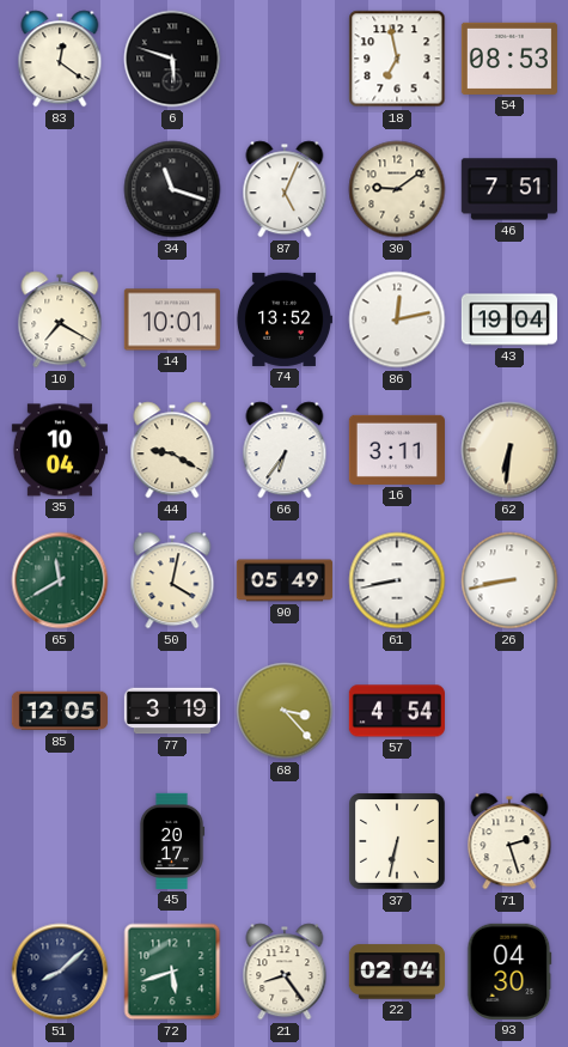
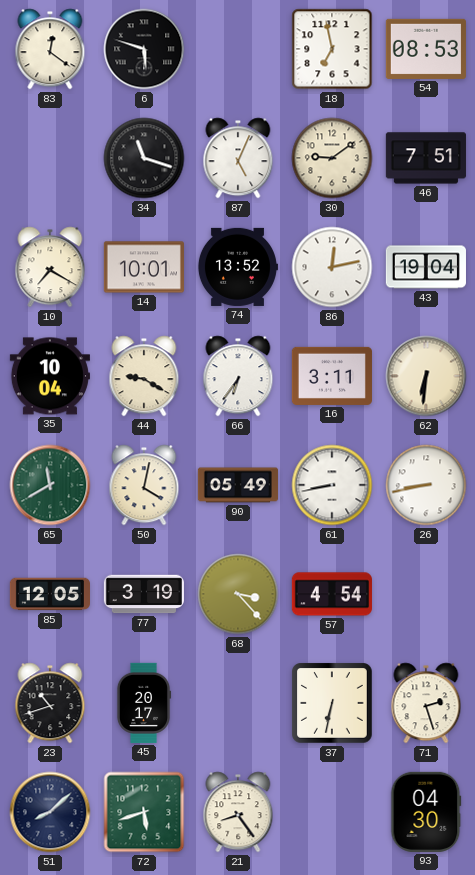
23: none -> 10:42 (50, 703)
22: 02:04 -> none (397, 972)
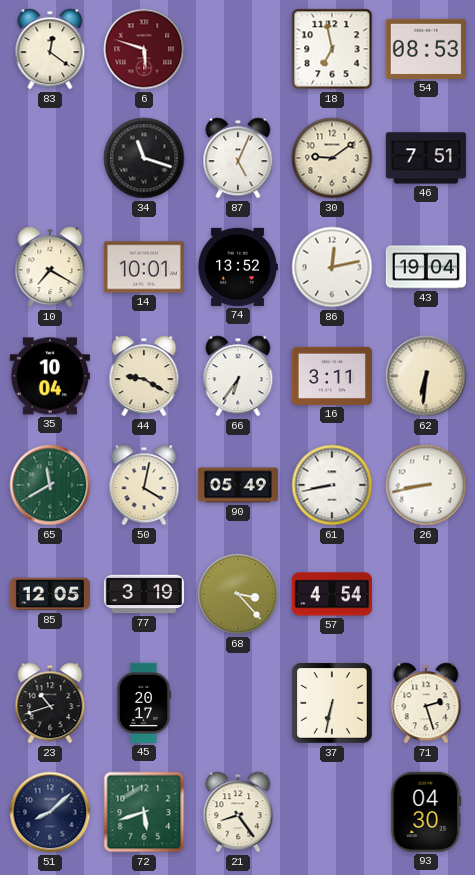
6 dial: black -> burgundy (144, 49)
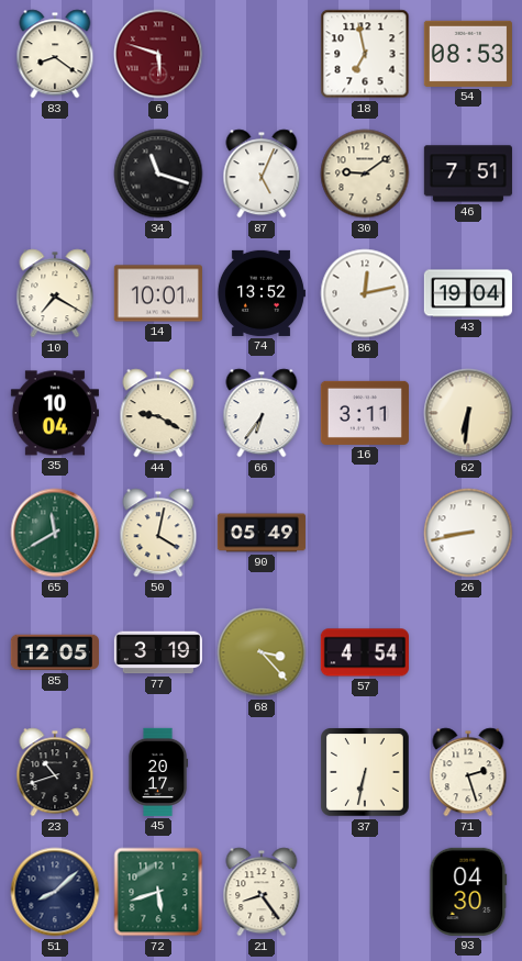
83: 12:21 -> 8:21 (55, 54)
61: 8:43 -> none (332, 485)
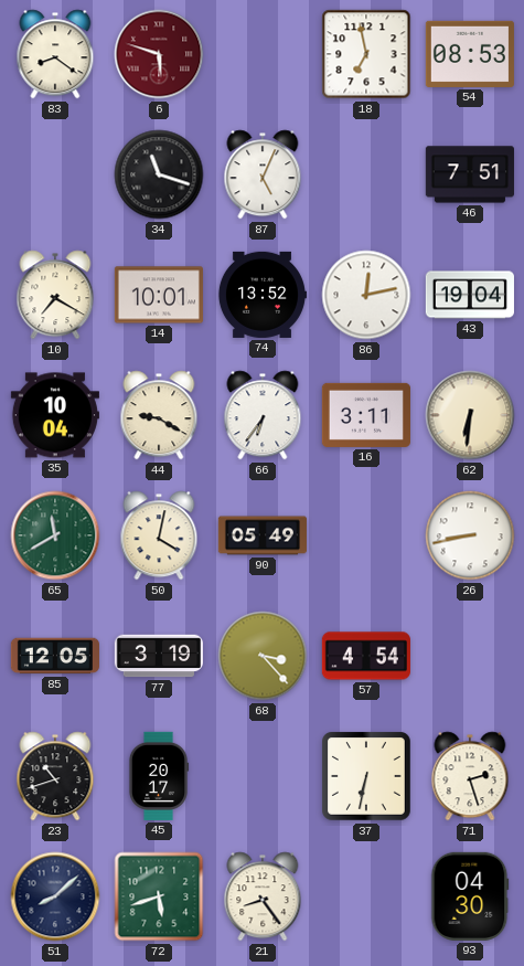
30: 9:09 -> none (365, 174)
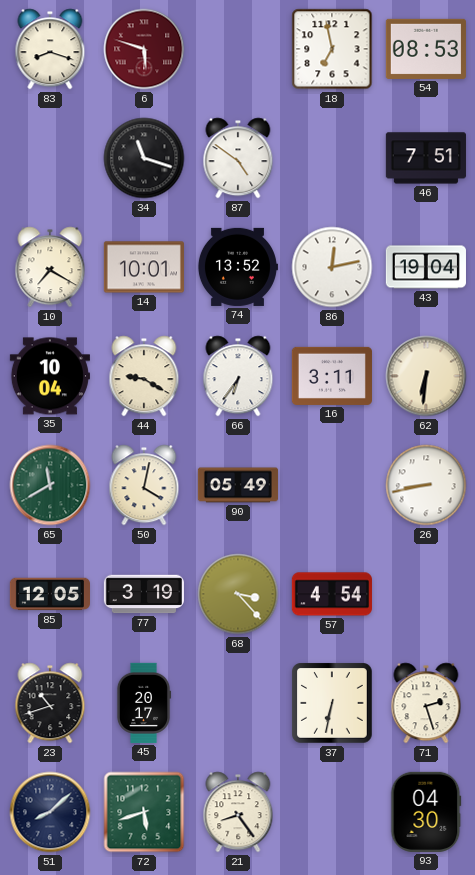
83: 8:21 -> 8:18 (50, 49)
87: 5:04 -> 4:51 (238, 158)
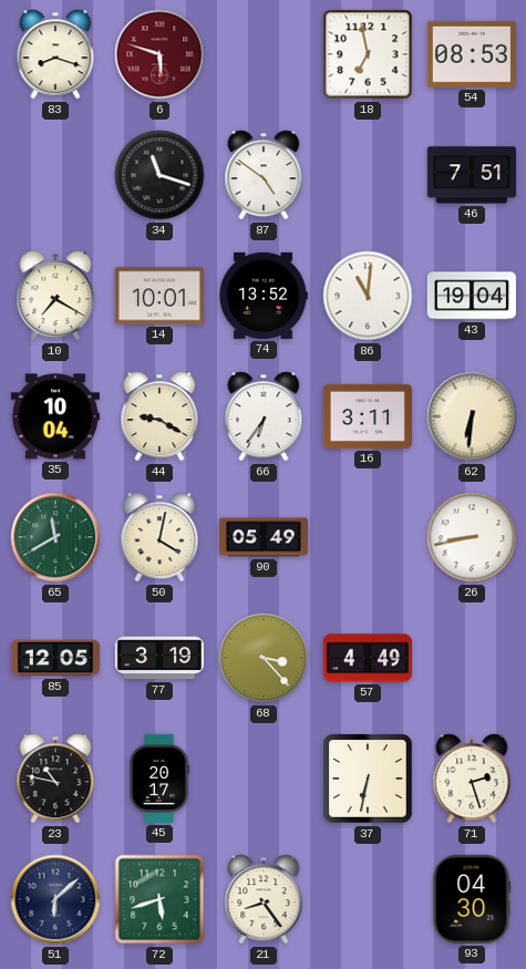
86: 12:13 -> 11:01 (368, 296)
57: 4:54 -> 4:49 (368, 658)
23: 10:42 -> 10:47 (55, 779)
51: 8:08 -> 6:08 (55, 899)
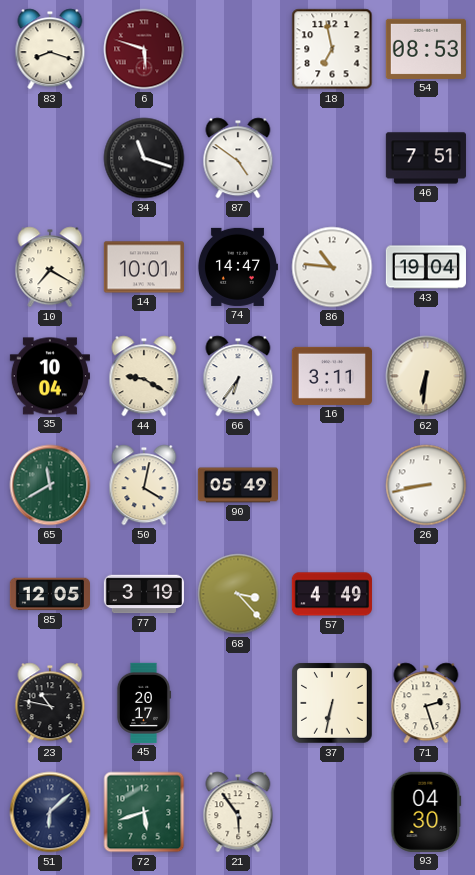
74: 13:52 -> 14:47 (237, 267)
86: 11:01 -> 10:46 (332, 267)
21: 8:24 -> 5:54 (238, 812)
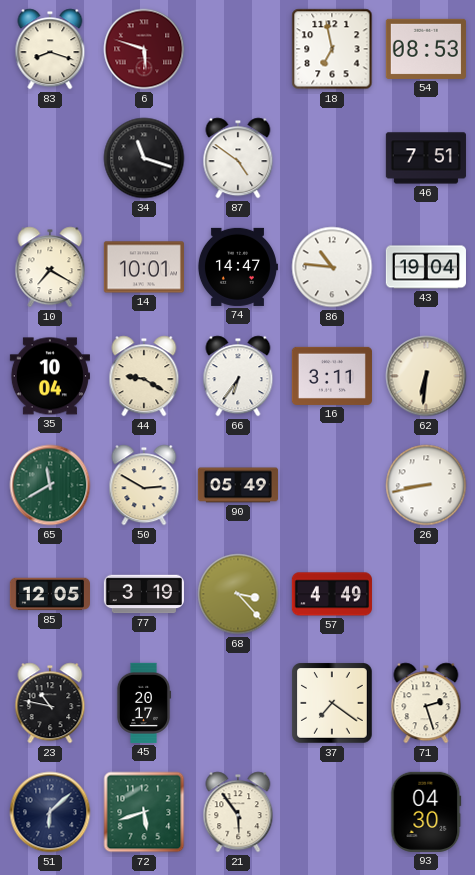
50: 4:02 -> 2:50 (144, 485)
37: 6:32 -> 7:21 (333, 704)
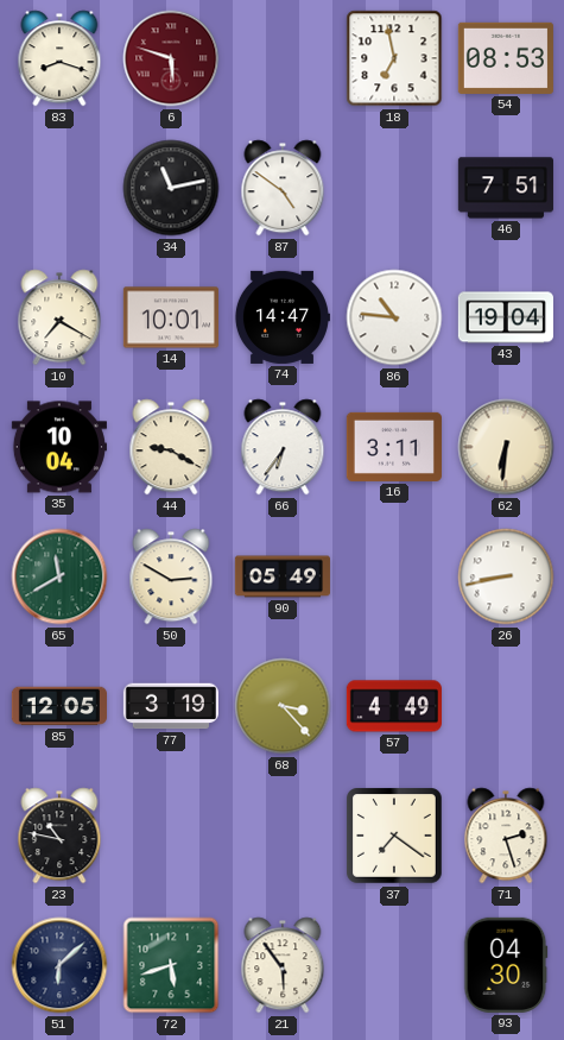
34: 11:18 -> 11:13 (171, 188)
45: 20:17 -> none (144, 703)
